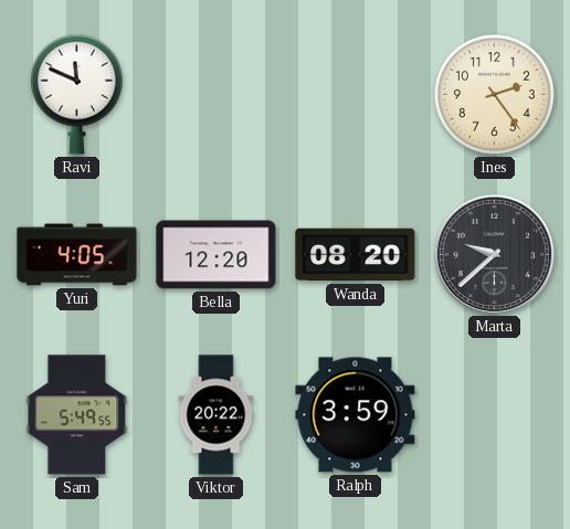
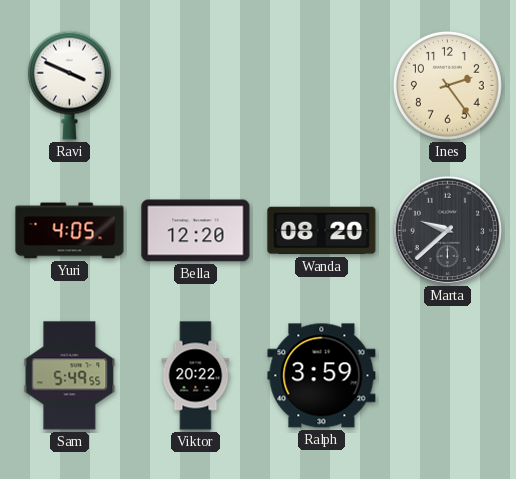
Ravi: 11:49 -> 3:49 (69, 85)
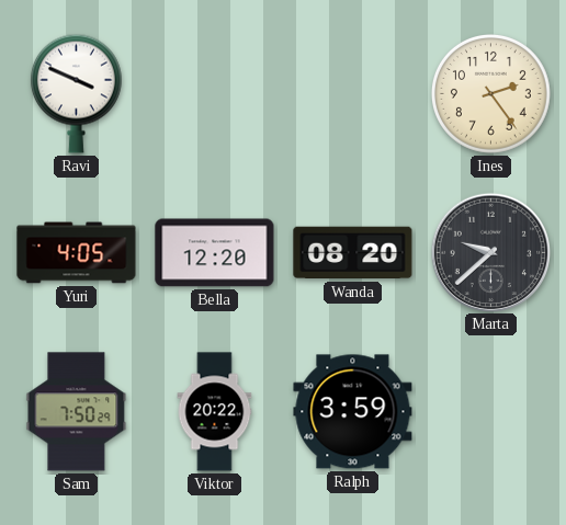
Sam: 5:49 -> 7:50 (77, 412)
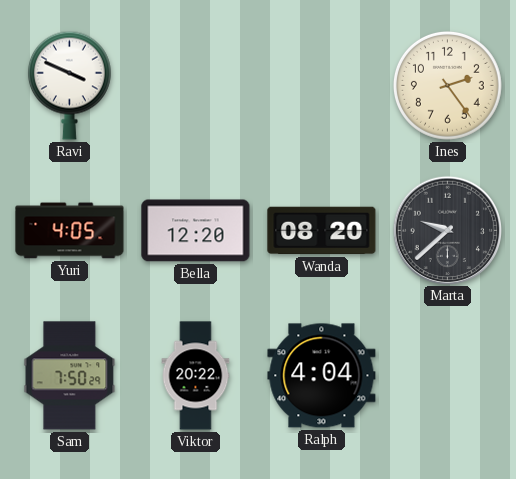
Ralph: 3:59 -> 4:04 (322, 376)
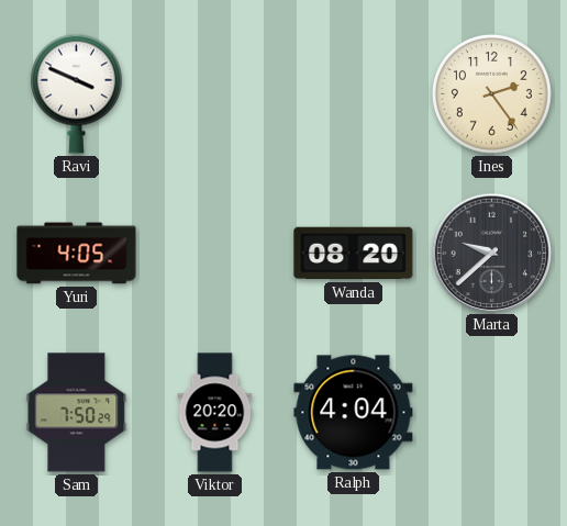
Bella: 12:20 -> none (196, 231)
Viktor: 20:22 -> 20:20 (215, 413)
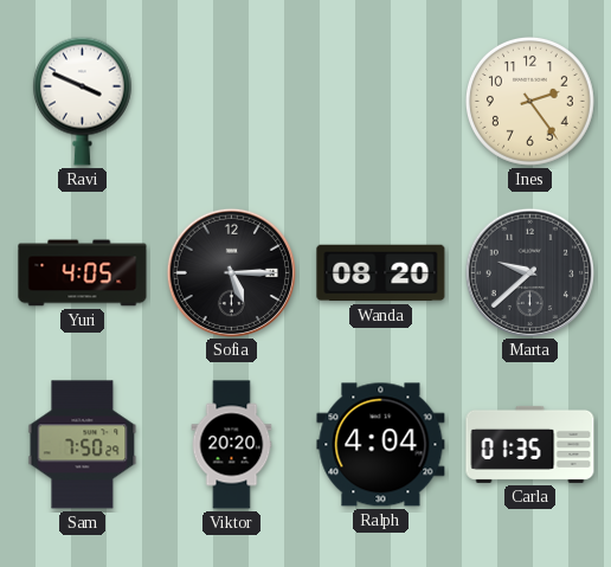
Sofia: none -> 5:15 (231, 272)
Carla: none -> 01:35 (530, 444)
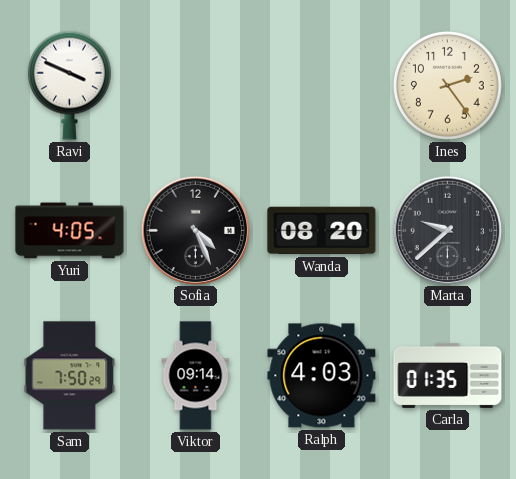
Sofia: 5:15 -> 4:26 (195, 230)
Viktor: 20:20 -> 09:14 (196, 376)
Ralph: 4:04 -> 4:03 (322, 376)
